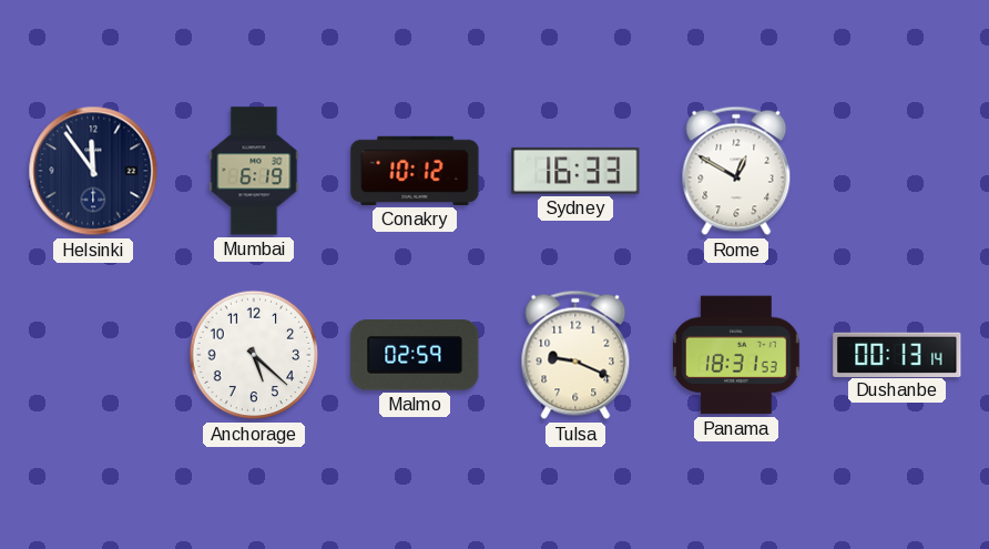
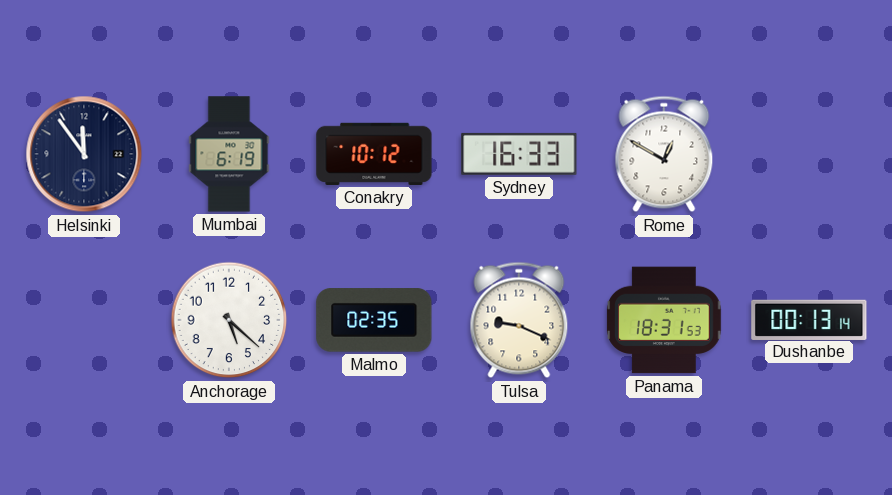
Malmo: 02:59 -> 02:35 (374, 320)
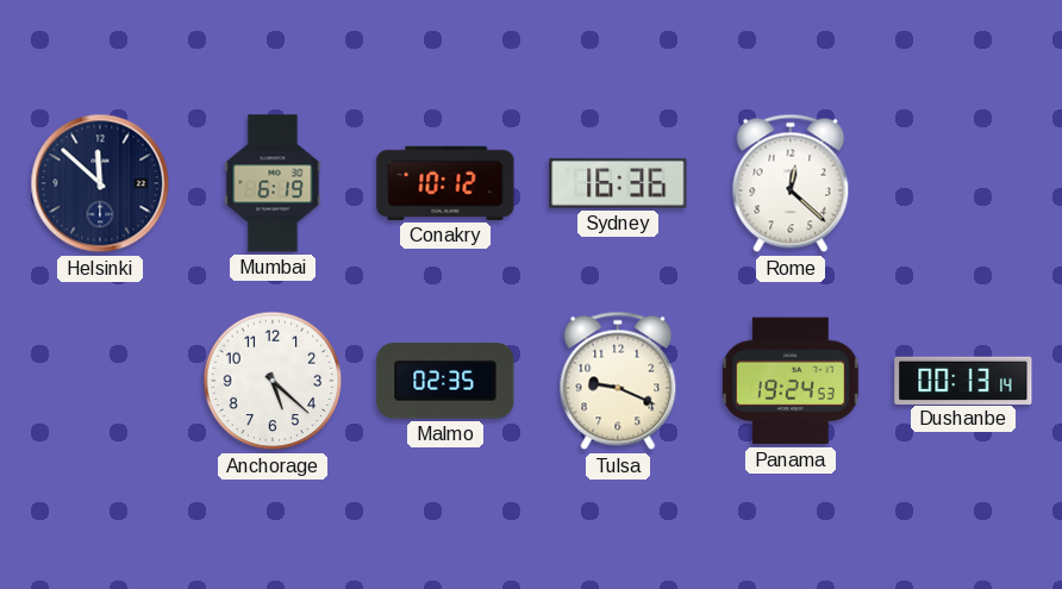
Helsinki: 11:54 -> 11:52 (100, 183)
Sydney: 16:33 -> 16:36 (618, 183)
Rome: 12:50 -> 12:22 (791, 183)
Panama: 18:31 -> 19:24 (791, 381)
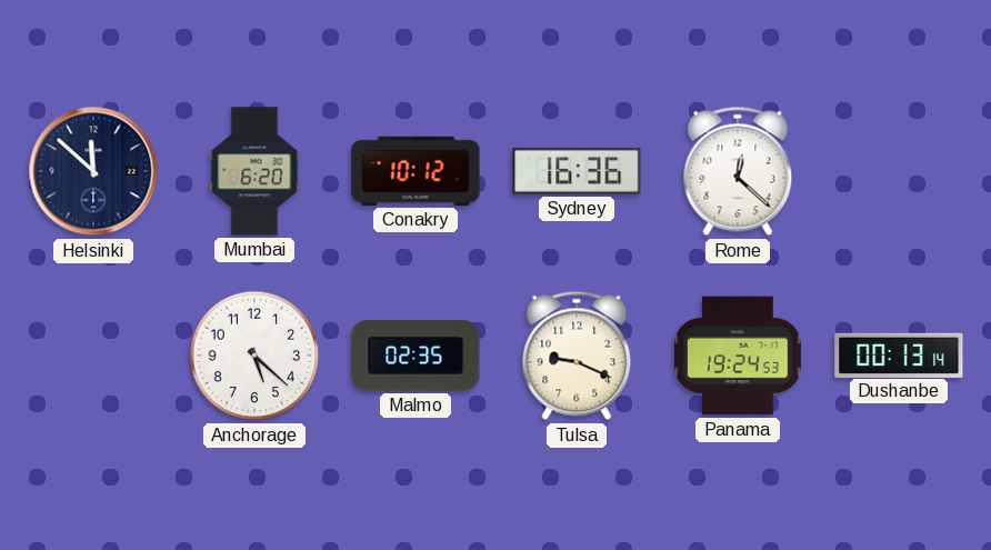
Mumbai: 6:19 -> 6:20 (254, 171)
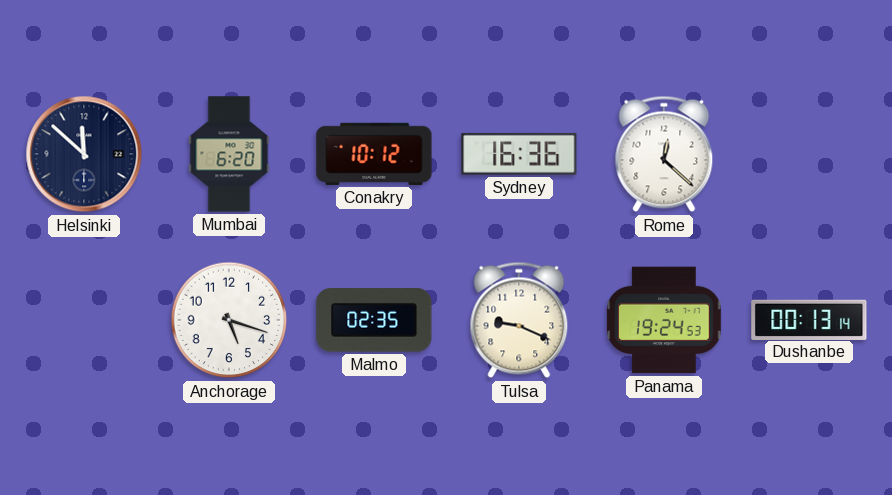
Anchorage: 5:22 -> 5:18 (229, 320)
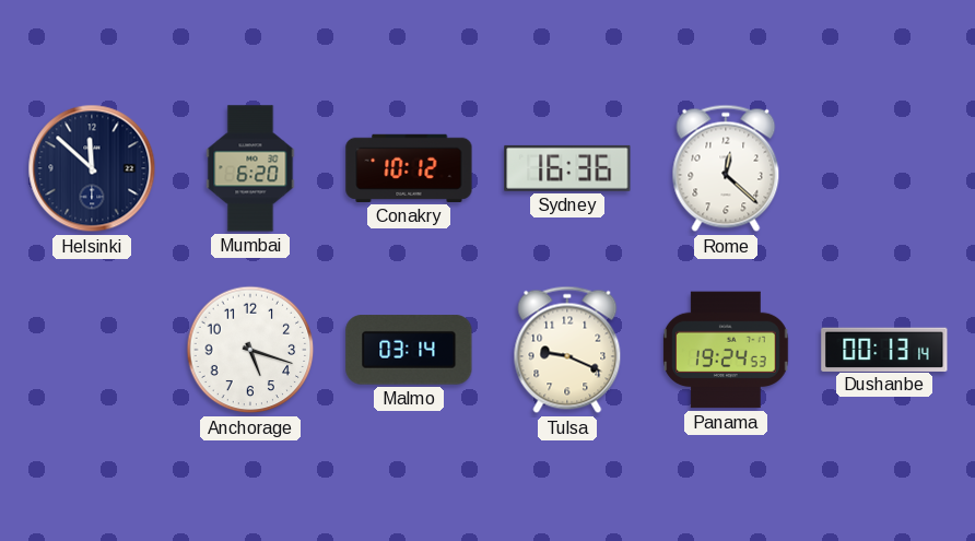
Malmo: 02:35 -> 03:14 (409, 350)
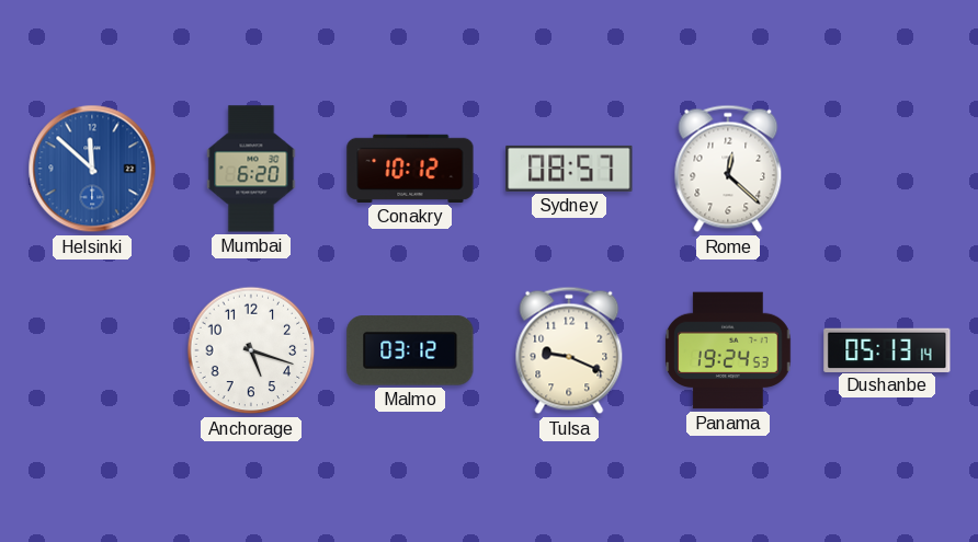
Helsinki dial: navy -> blue (92, 169)
Sydney: 16:36 -> 08:57 (569, 169)
Malmo: 03:14 -> 03:12 (410, 350)
Dushanbe: 00:13 -> 05:13 (887, 349)
